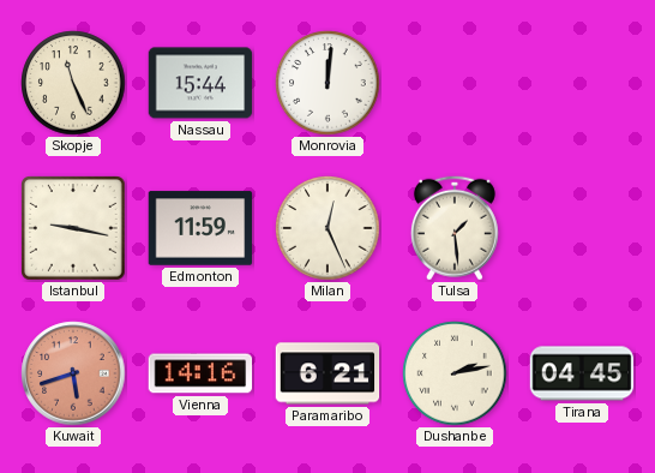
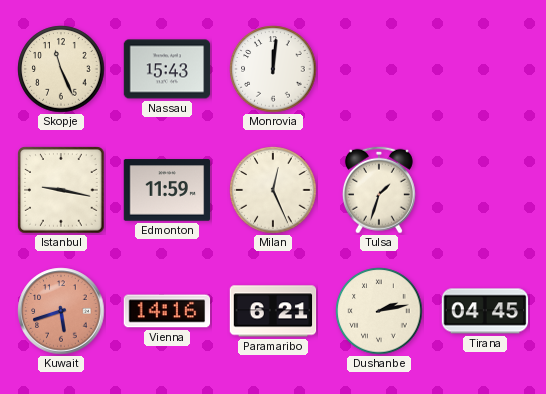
Nassau: 15:44 -> 15:43 (167, 69)
Tulsa: 1:29 -> 1:33 (379, 190)
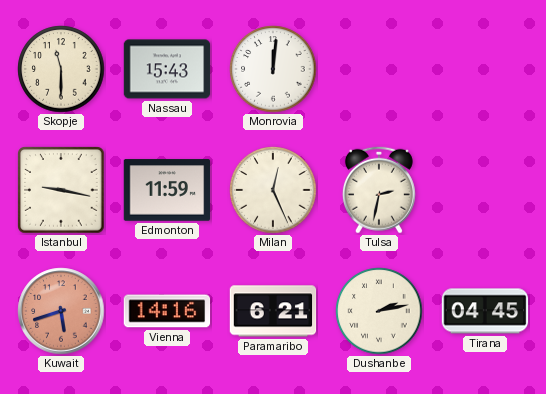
Skopje: 11:26 -> 11:30 (61, 69)
Tulsa: 1:33 -> 2:32 (379, 190)
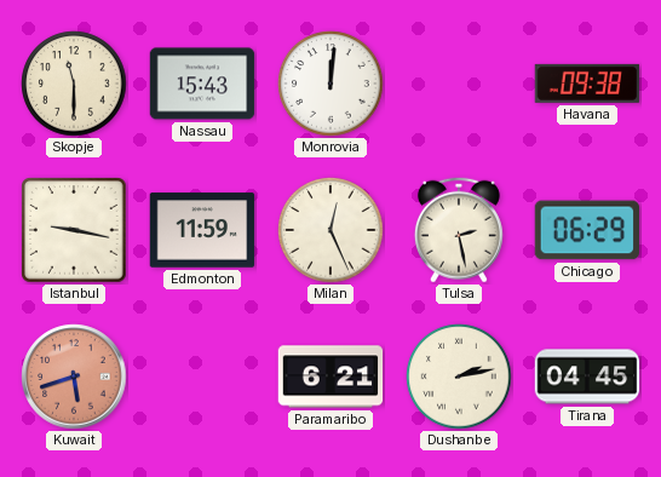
Havana: none -> 09:38 (587, 84)
Tulsa: 2:32 -> 2:28 (459, 230)
Chicago: none -> 06:29 (587, 230)
Vienna: 14:16 -> none (167, 311)
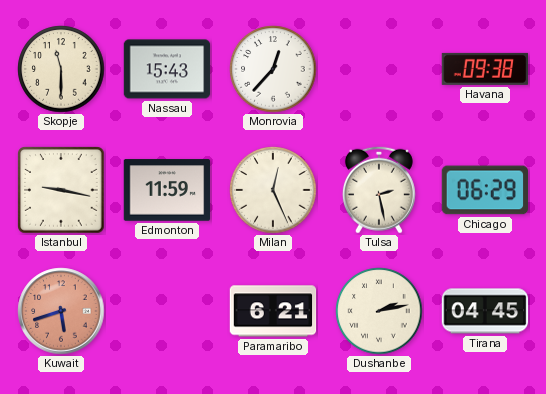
Monrovia: 12:01 -> 12:37 (273, 69)
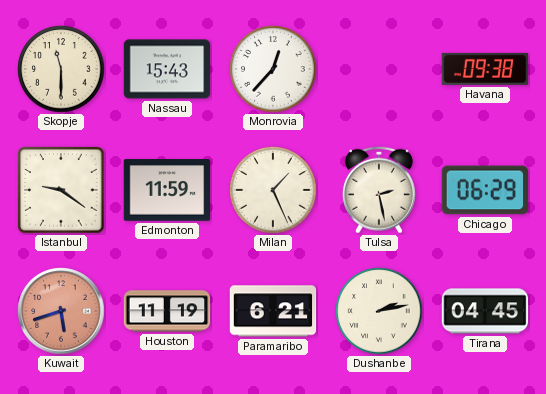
Istanbul: 9:17 -> 9:21 (61, 190)
Milan: 12:26 -> 1:26 (273, 190)
Houston: none -> 11:19 (167, 311)
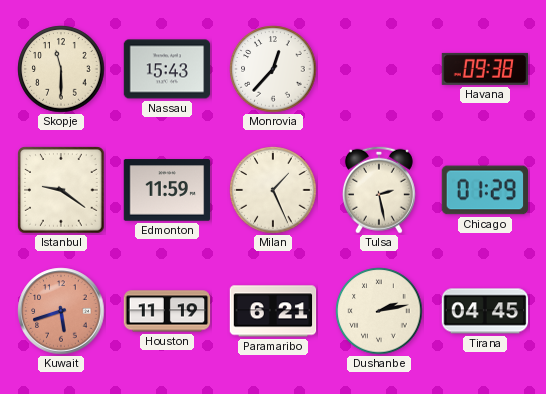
Chicago: 06:29 -> 01:29 (485, 190)
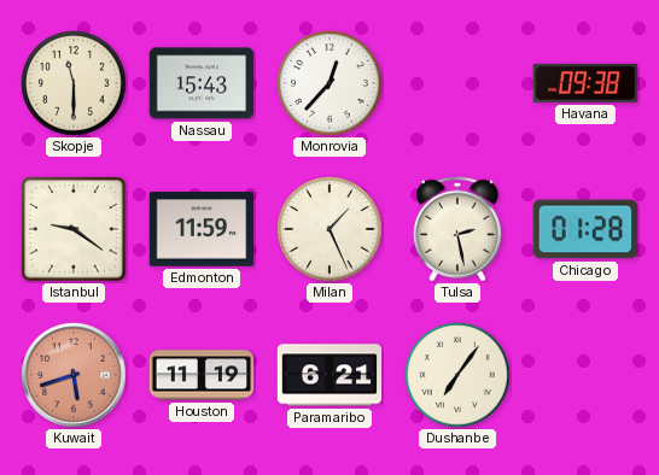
Chicago: 01:29 -> 01:28 (585, 229)
Dushanbe: 2:13 -> 7:06 (457, 375)
Tirana: 04:45 -> none (485, 311)
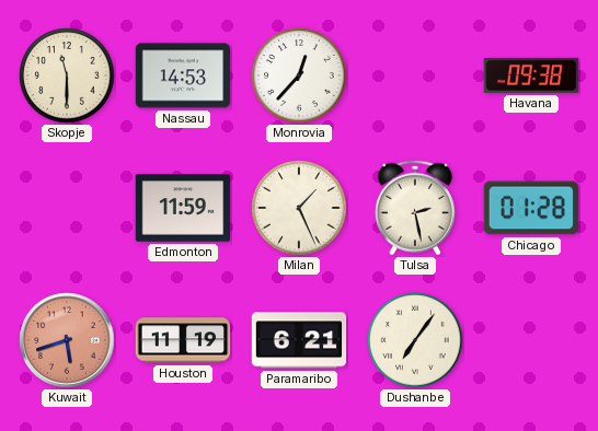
Nassau: 15:43 -> 14:53 (183, 75)
Istanbul: 9:21 -> none (74, 229)
